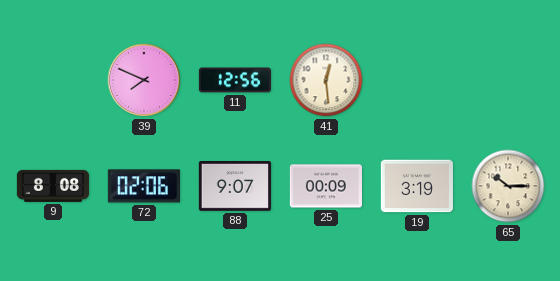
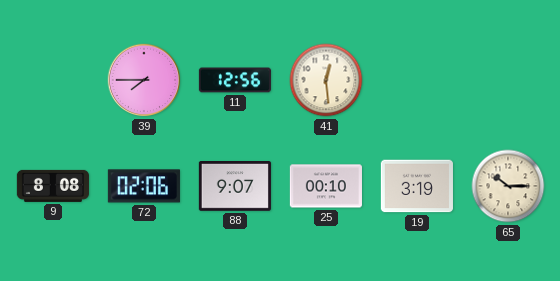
39: 7:49 -> 7:45 (144, 80)
25: 00:09 -> 00:10 (326, 186)
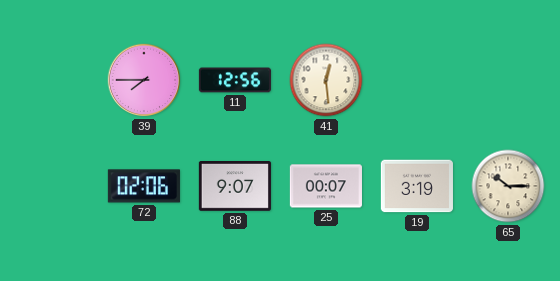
9: 8:08 -> none (53, 186)
25: 00:10 -> 00:07 (326, 186)
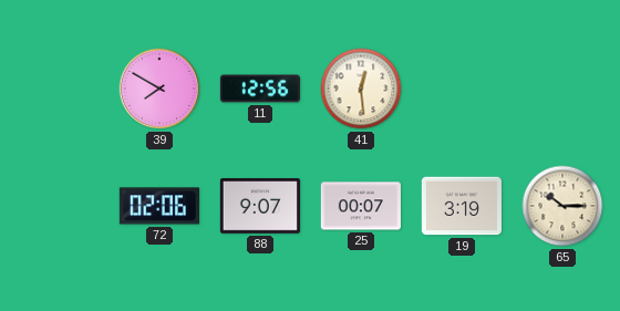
39: 7:45 -> 7:50 (159, 89)
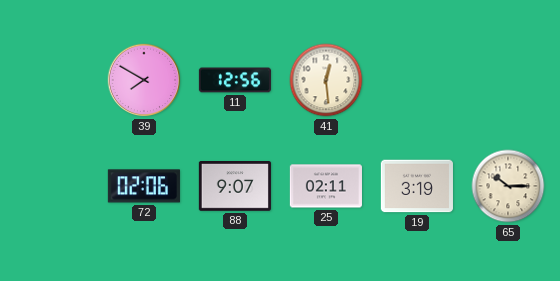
25: 00:07 -> 02:11 (326, 186)
